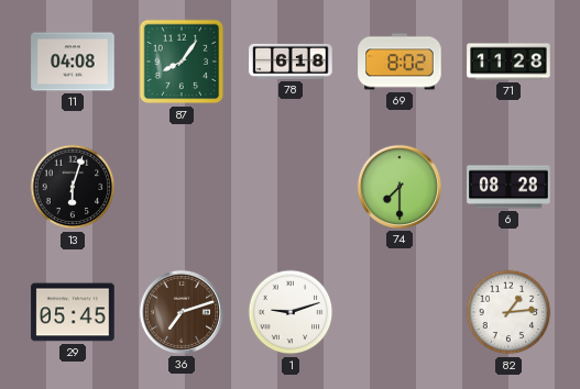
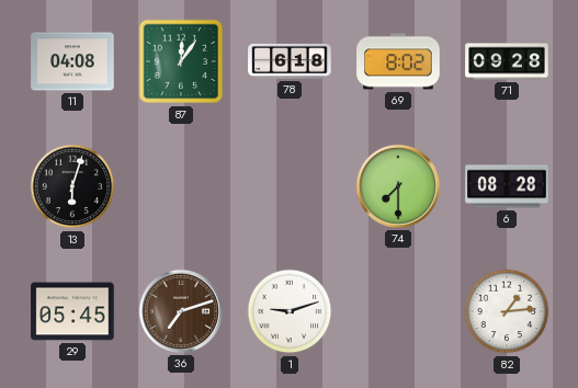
87: 8:06 -> 12:06 (181, 61)
71: 11:28 -> 09:28 (507, 61)
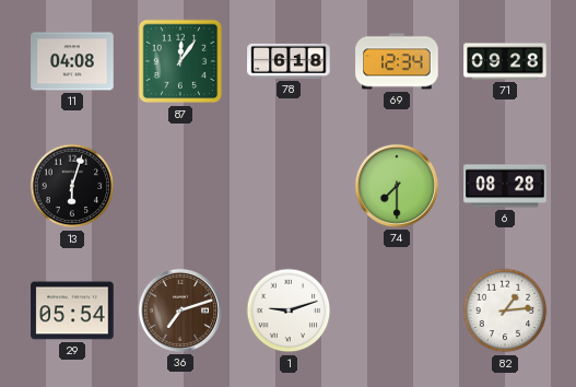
69: 8:02 -> 12:34 (397, 61)
29: 05:45 -> 05:54 (72, 310)
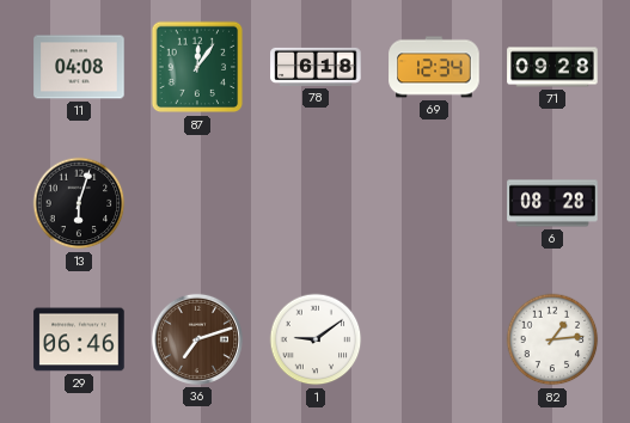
74: 7:30 -> none (397, 186)
29: 05:54 -> 06:46 (79, 339)
1: 9:12 -> 9:09 (316, 339)
